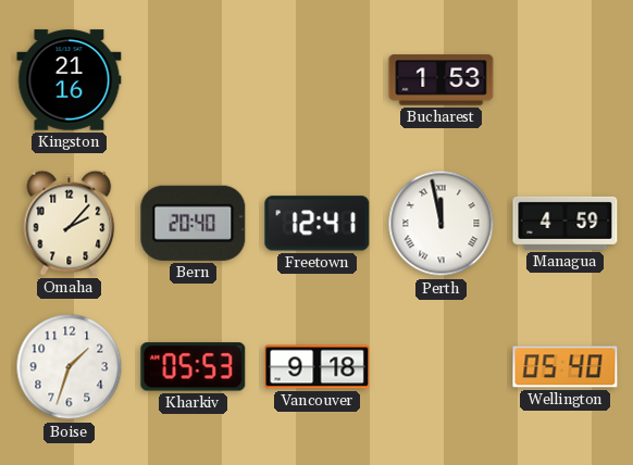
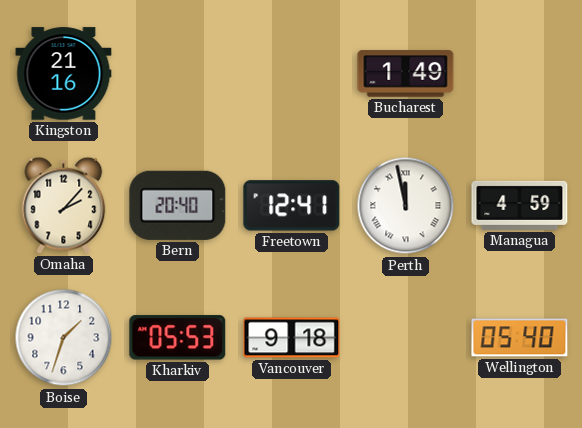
Bucharest: 1:53 -> 1:49 (406, 74)
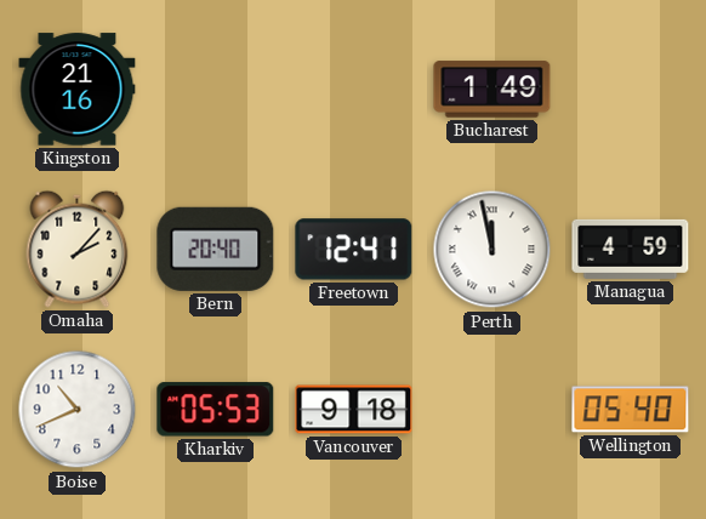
Boise: 1:33 -> 10:41 (78, 410)
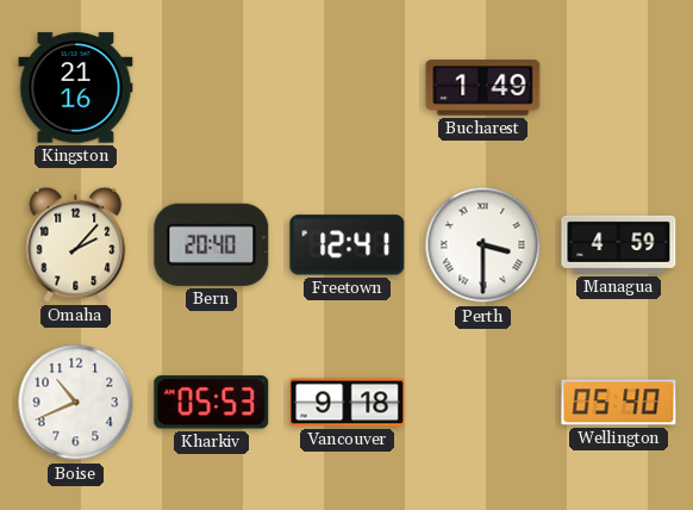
Perth: 11:58 -> 3:30 (483, 245)
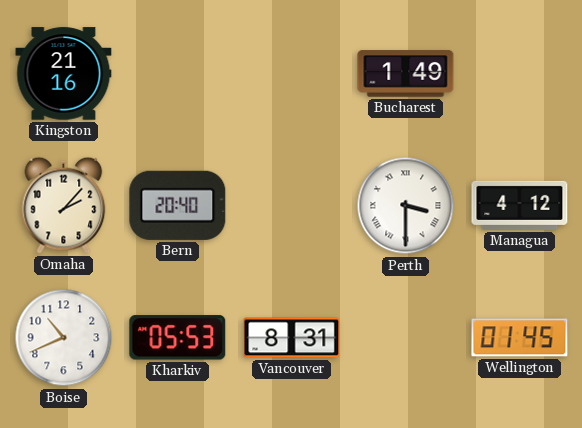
Freetown: 12:41 -> none (348, 245)
Managua: 4:59 -> 4:12 (520, 205)
Vancouver: 9:18 -> 8:31 (292, 338)
Wellington: 05:40 -> 01:45 (520, 338)
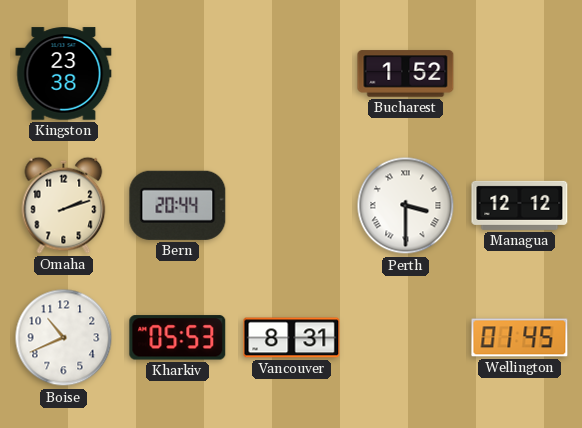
Kingston: 21:16 -> 23:38 (64, 74)
Bucharest: 1:49 -> 1:52 (406, 74)
Omaha: 2:07 -> 2:12 (64, 205)
Bern: 20:40 -> 20:44 (178, 205)
Managua: 4:12 -> 12:12 (520, 205)
